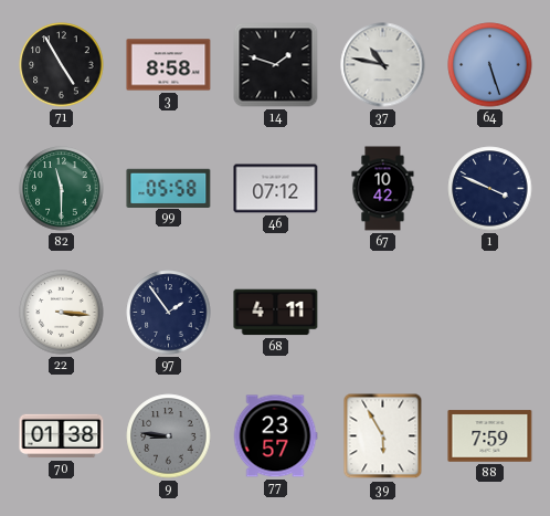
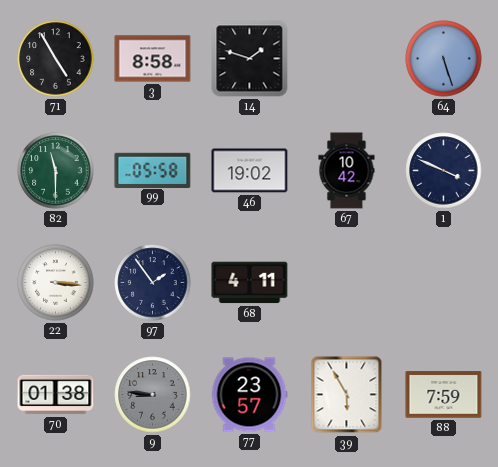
37: 10:47 -> none (383, 65)
46: 07:12 -> 19:02 (250, 171)
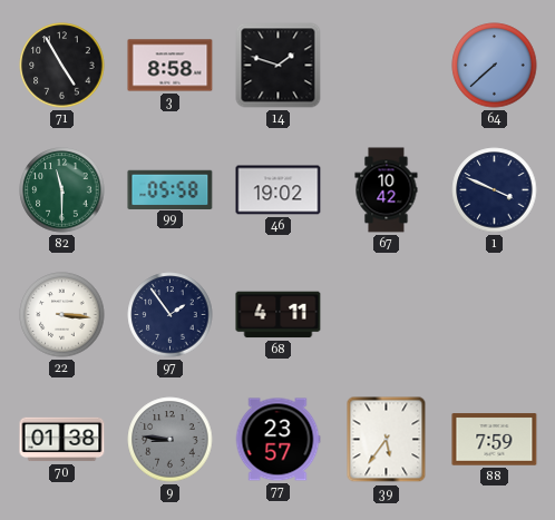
64: 5:27 -> 7:38 (495, 66)
39: 5:55 -> 5:36 (387, 440)
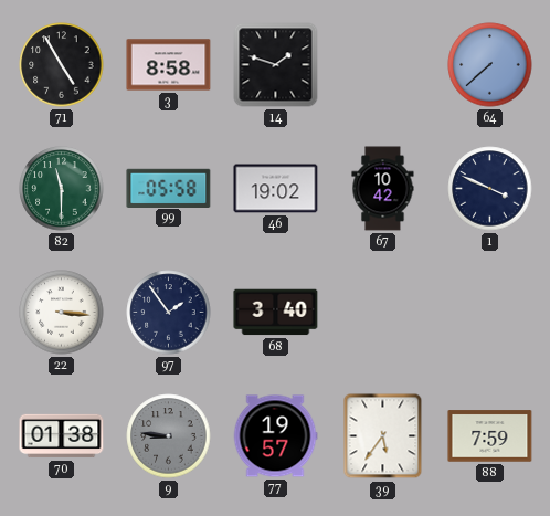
68: 4:11 -> 3:40 (276, 313)
77: 23:57 -> 19:57 (275, 436)
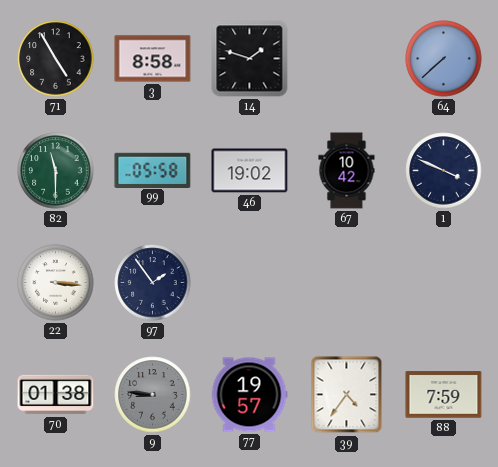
68: 3:40 -> none (276, 313)
39: 5:36 -> 4:36 (347, 395)
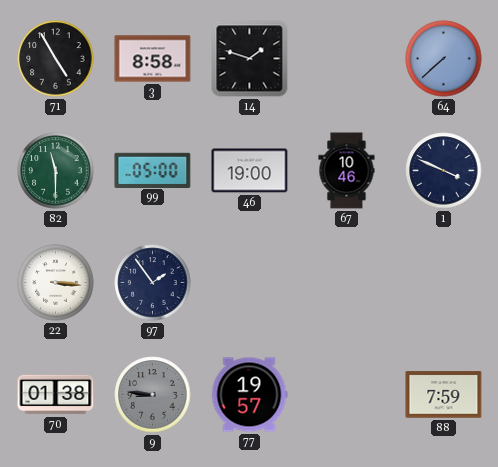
99: 05:58 -> 05:00 (153, 170)
46: 19:02 -> 19:00 (250, 171)
67: 10:42 -> 10:46 (347, 171)
39: 4:36 -> none (347, 395)
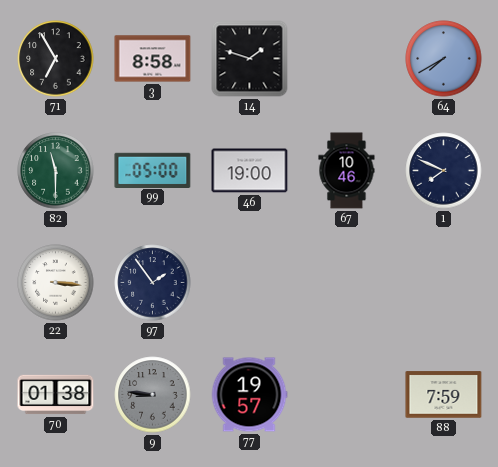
71: 4:55 -> 6:55 (56, 59)
64: 7:38 -> 7:40 (444, 59)
1: 3:49 -> 7:49 (444, 171)
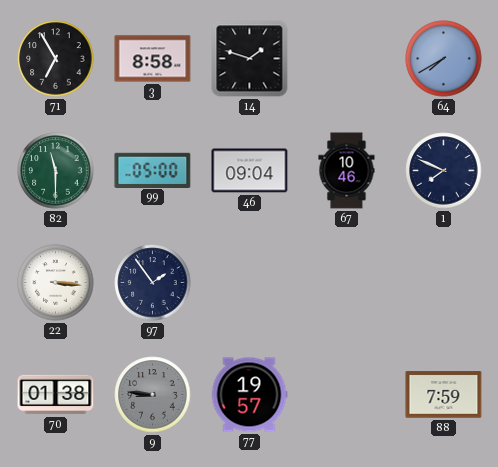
46: 19:00 -> 09:04 (250, 171)
